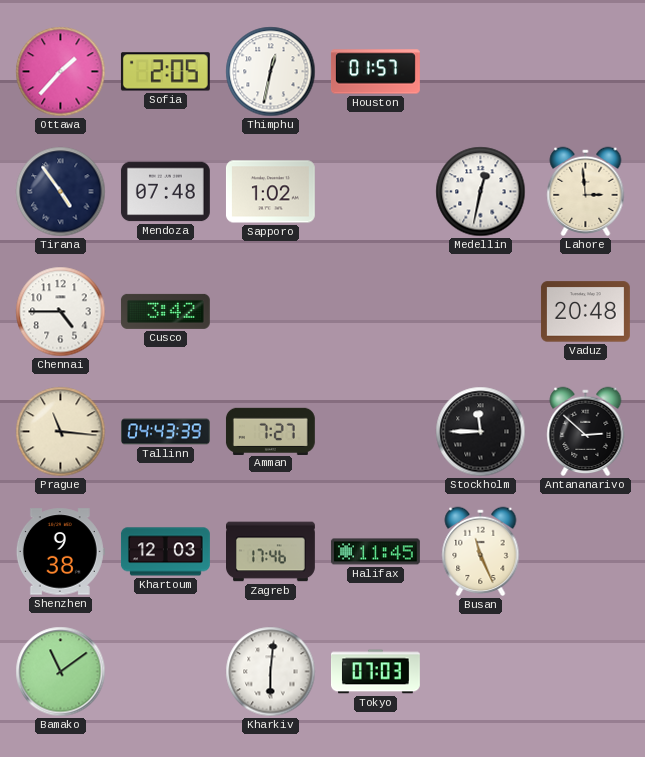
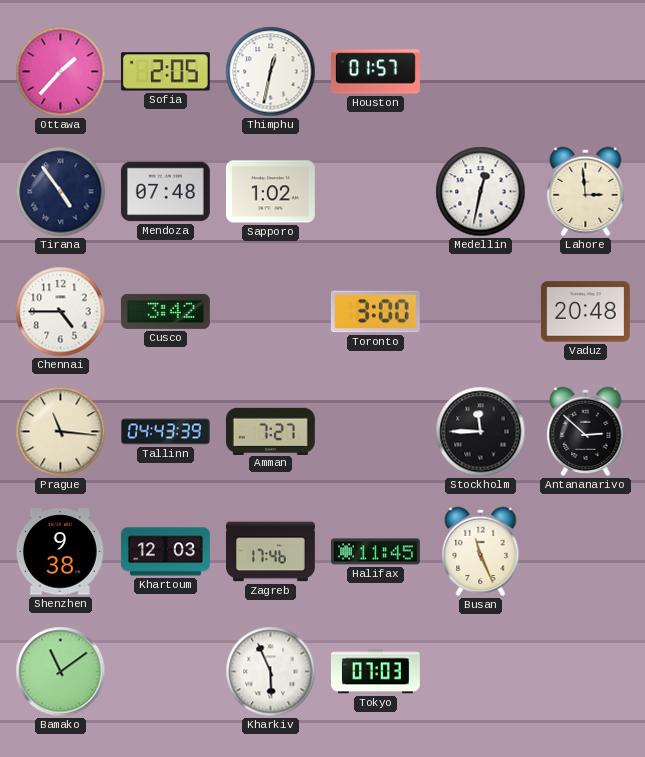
Toronto: none -> 3:00 (375, 312)
Kharkiv: 6:01 -> 5:56 (271, 672)
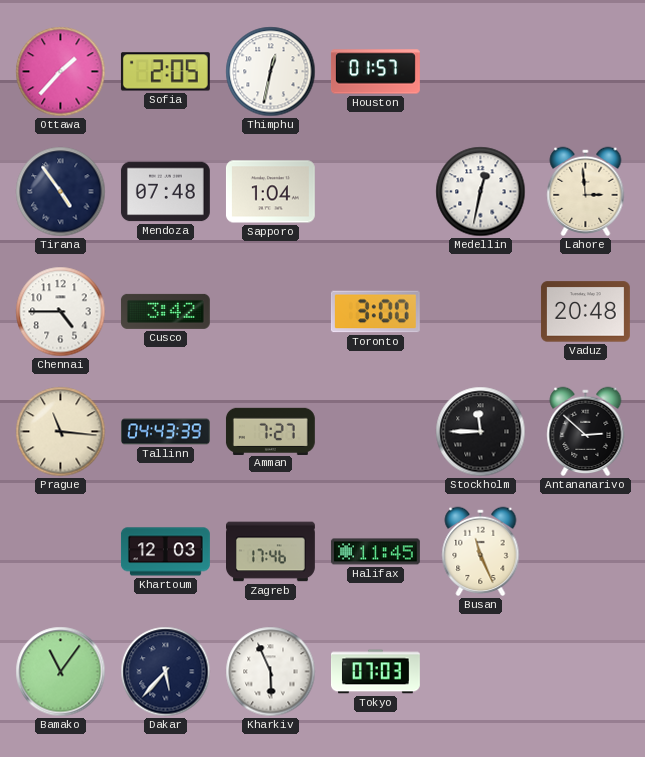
Sapporo: 1:02 -> 1:04 (270, 192)
Shenzhen: 9:38 -> none (60, 552)
Bamako: 11:09 -> 11:06 (61, 672)
Dakar: none -> 5:37 (166, 672)
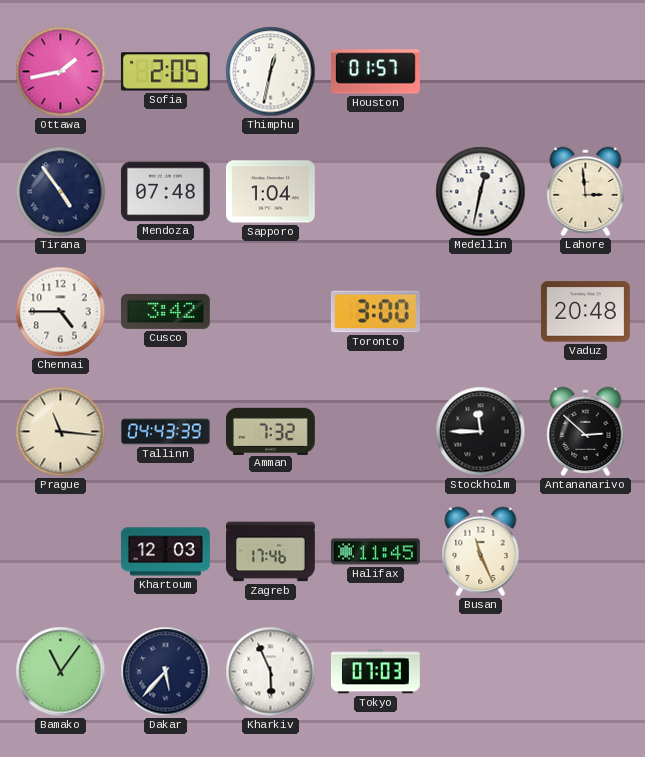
Ottawa: 1:37 -> 1:43 (61, 72)
Amman: 7:27 -> 7:32 (270, 431)
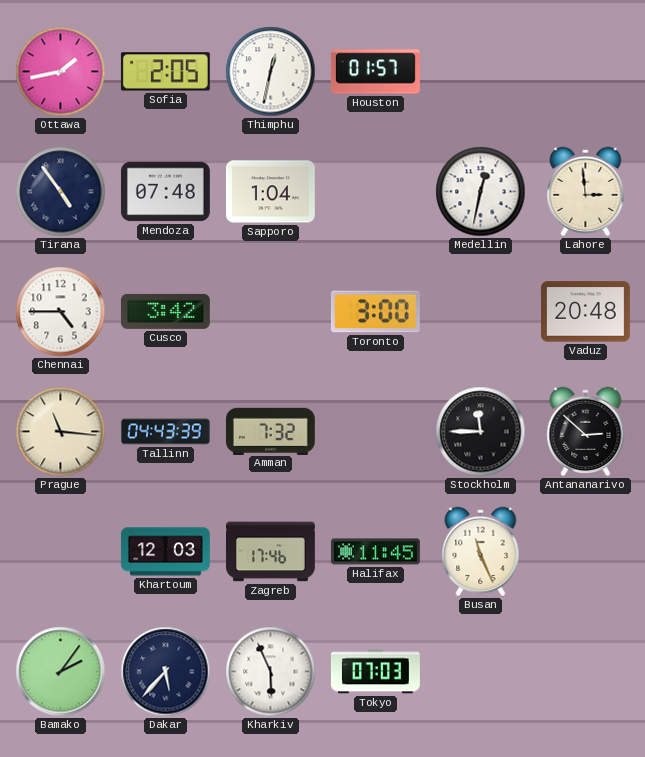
Bamako: 11:06 -> 2:06 (61, 672)
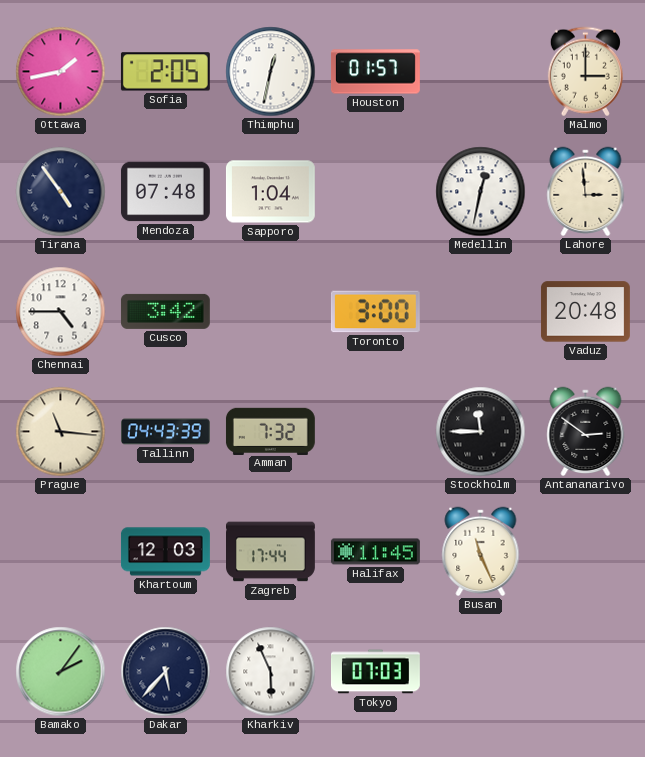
Malmo: none -> 3:00 (585, 72)
Antananarivo: 2:52 -> 2:51 (586, 432)
Zagreb: 17:46 -> 17:44 (271, 552)
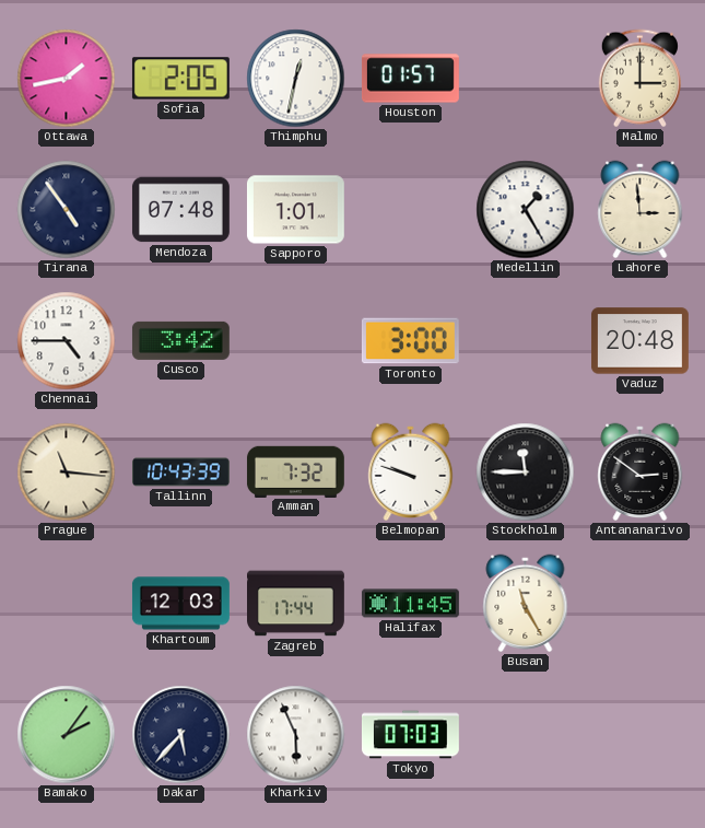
Sapporo: 1:04 -> 1:01 (295, 210)
Medellin: 12:32 -> 1:25 (526, 210)
Tallinn: 04:43 -> 10:43 (181, 473)
Belmopan: none -> 9:48 (411, 473)
Busan: 11:26 -> 11:25 (526, 604)
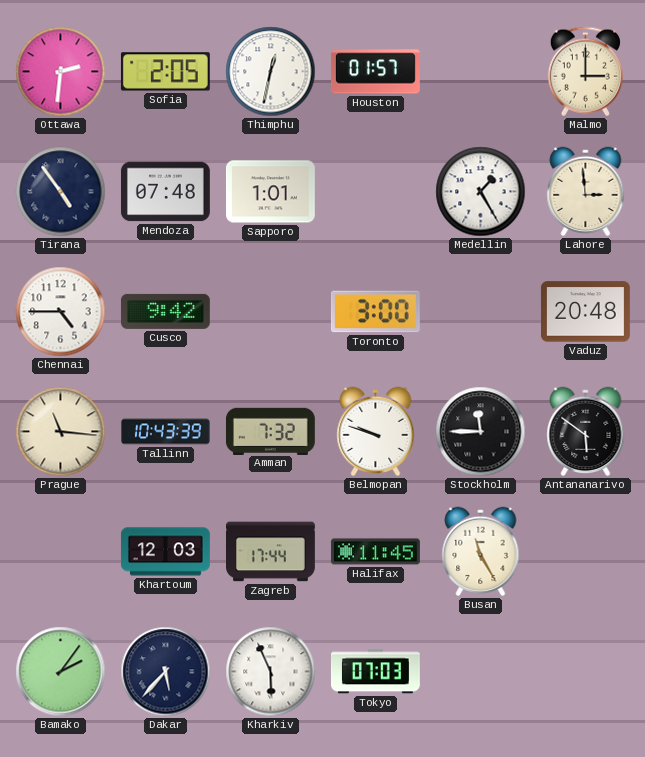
Ottawa: 1:43 -> 2:31 (61, 72)
Cusco: 3:42 -> 9:42 (165, 311)
Antananarivo: 2:51 -> 5:51 (586, 432)
